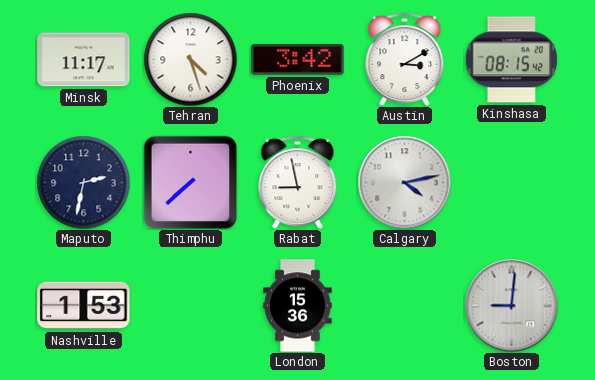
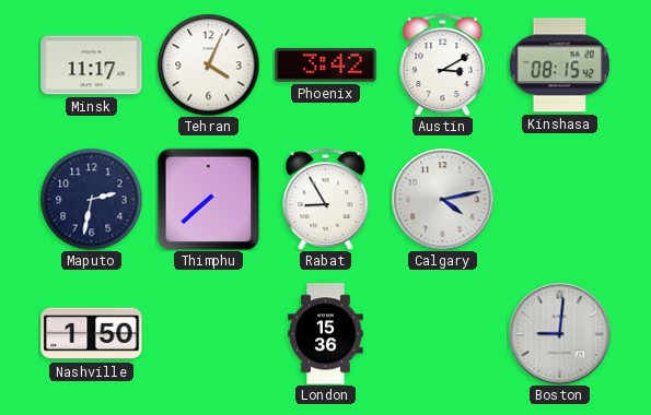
Tehran: 4:27 -> 4:04 (208, 64)
Rabat: 8:58 -> 8:55 (326, 199)
Nashville: 1:53 -> 1:50 (92, 334)
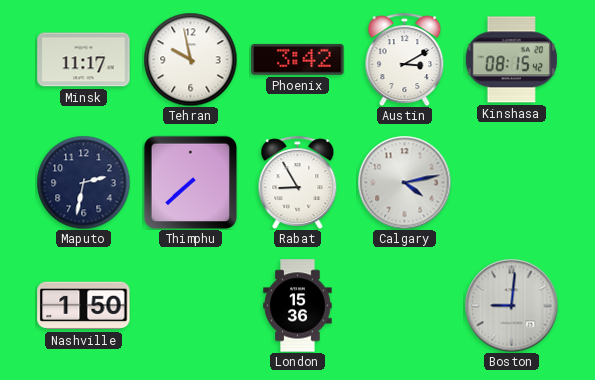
Tehran: 4:04 -> 9:58 (190, 59)
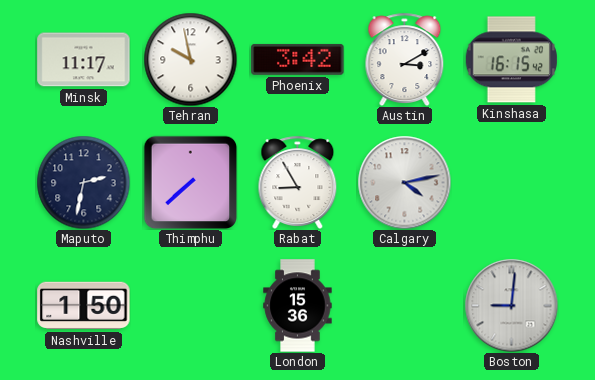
Kinshasa: 08:15 -> 16:15 (511, 60)
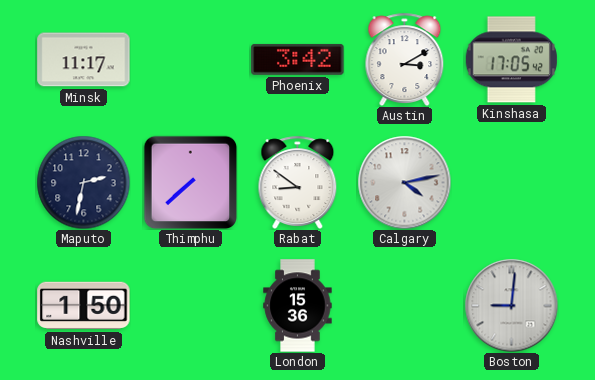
Tehran: 9:58 -> none (190, 59)
Kinshasa: 16:15 -> 17:05 (511, 60)
Rabat: 8:55 -> 8:51 (298, 182)
